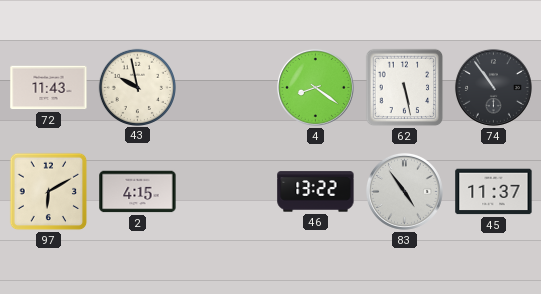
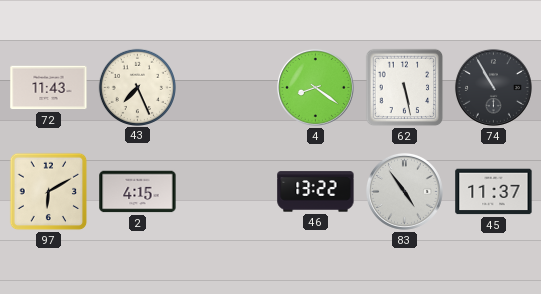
43: 9:58 -> 7:26 (137, 87)
74: 10:54 -> 10:55 (493, 87)
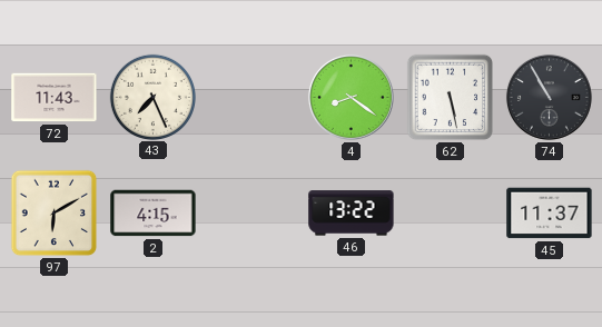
83: 4:54 -> none (404, 191)
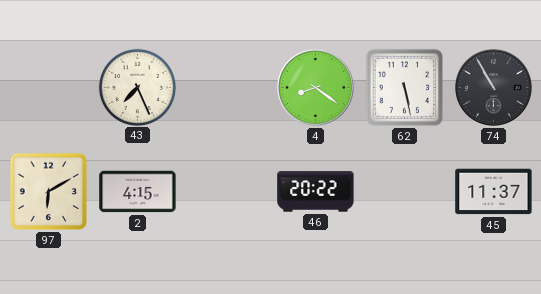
72: 11:43 -> none (55, 98)
46: 13:22 -> 20:22 (316, 192)
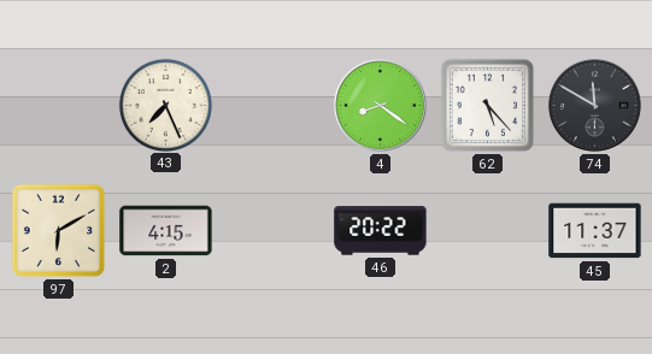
62: 5:28 -> 5:23 (488, 106)
74: 10:55 -> 11:50 (594, 105)
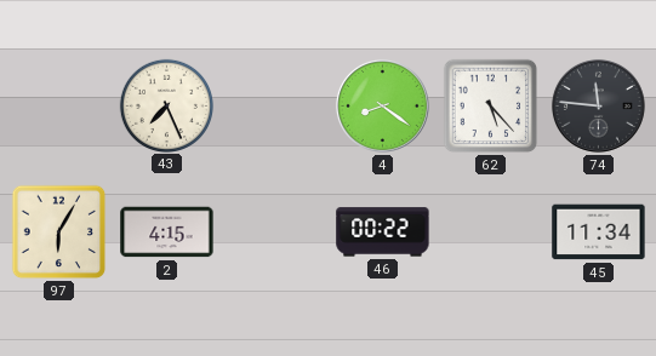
74: 11:50 -> 11:46 (598, 105)
97: 6:10 -> 6:05 (59, 232)
46: 20:22 -> 00:22 (383, 232)
45: 11:37 -> 11:34 (599, 232)
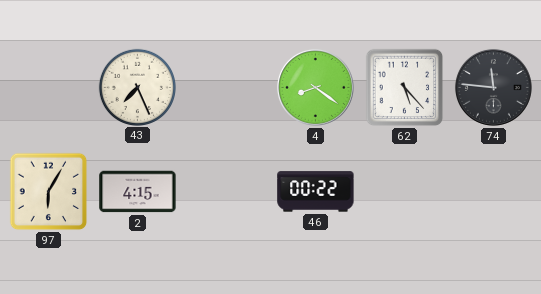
45: 11:34 -> none (599, 232)
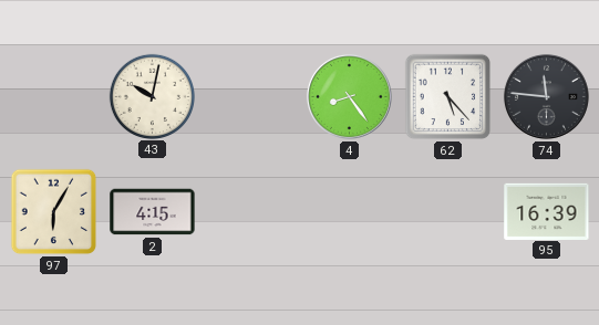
43: 7:26 -> 10:02 (152, 96)
4: 8:21 -> 8:24 (349, 96)
46: 00:22 -> none (316, 192)
95: none -> 16:39 (547, 211)
